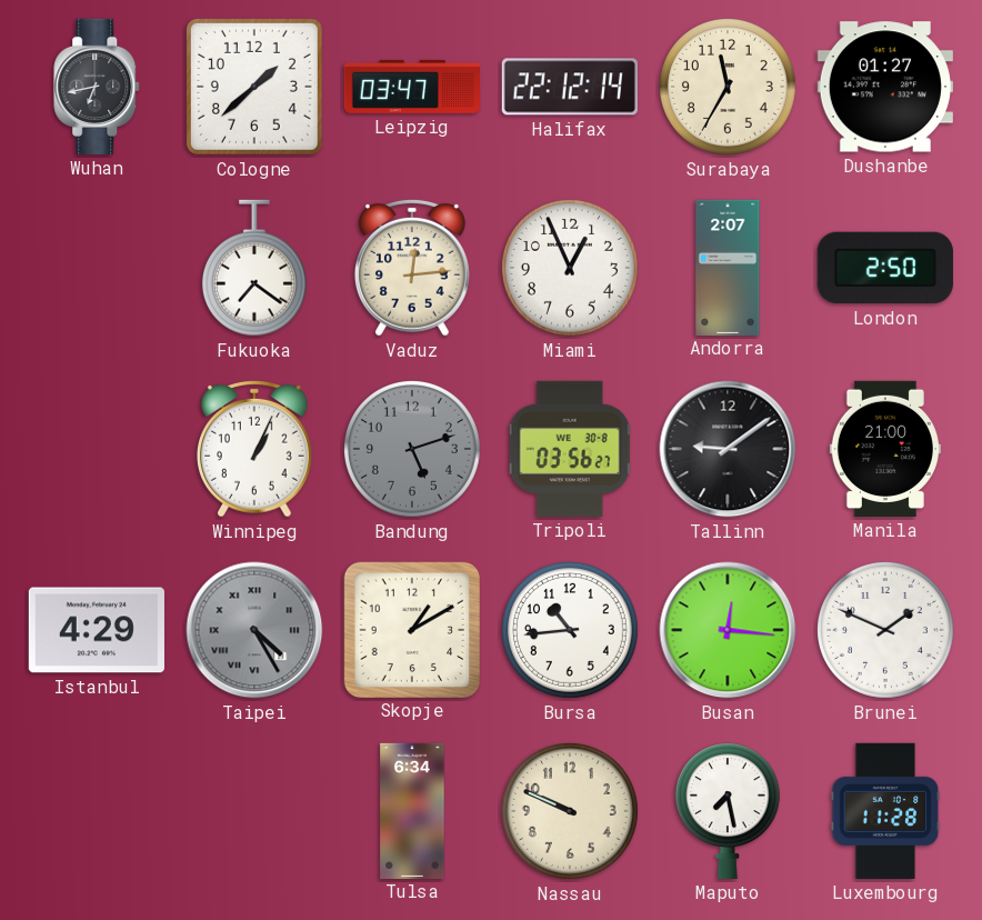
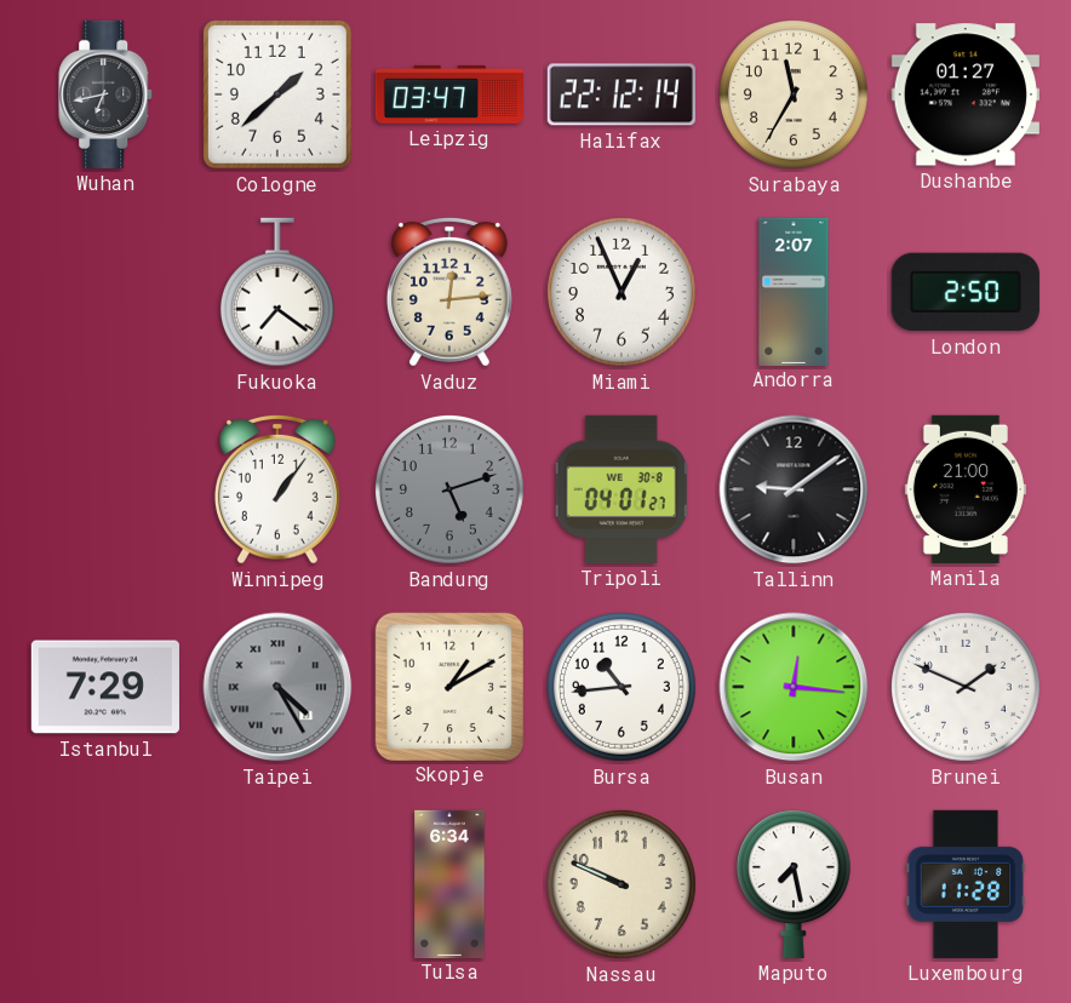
Winnipeg: 1:04 -> 1:06 (277, 489)
Tripoli: 03:56 -> 04:01 (622, 489)
Istanbul: 4:29 -> 7:29 (105, 687)
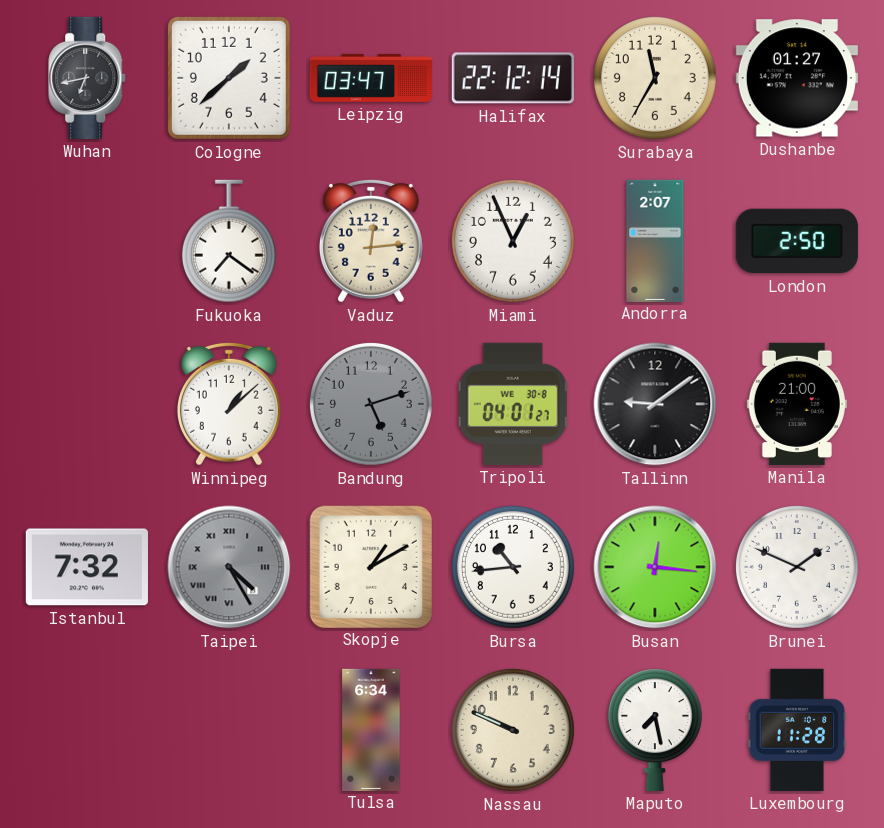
Winnipeg: 1:06 -> 1:08 (229, 404)
Istanbul: 7:29 -> 7:32 (87, 567)
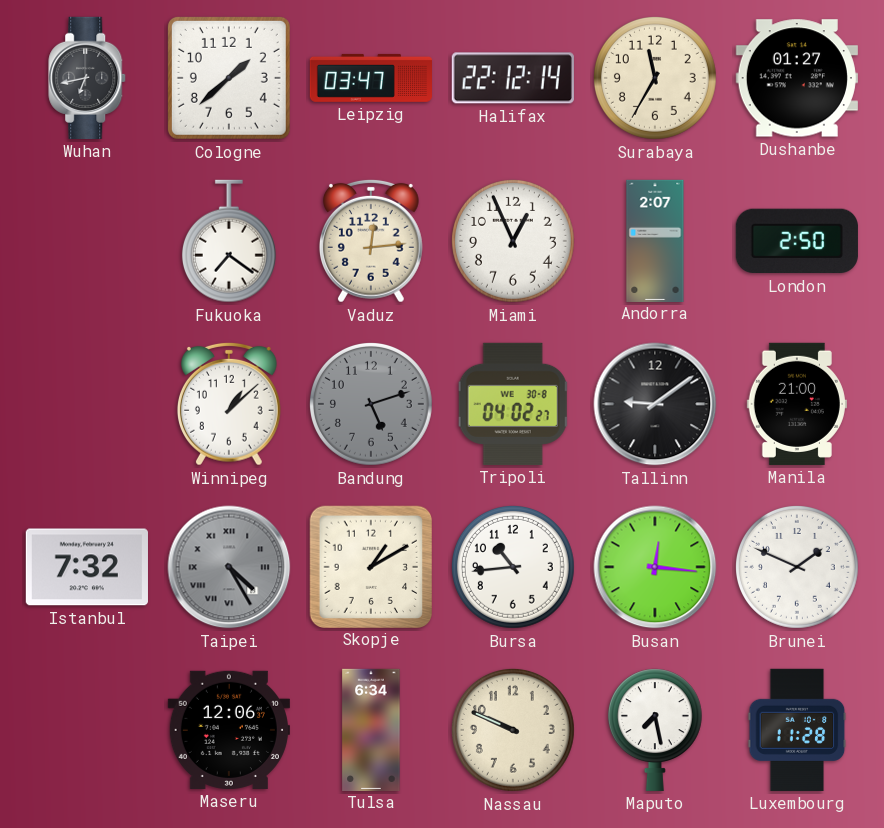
Tripoli: 04:01 -> 04:02 (513, 404)
Maseru: none -> 12:06 (229, 730)
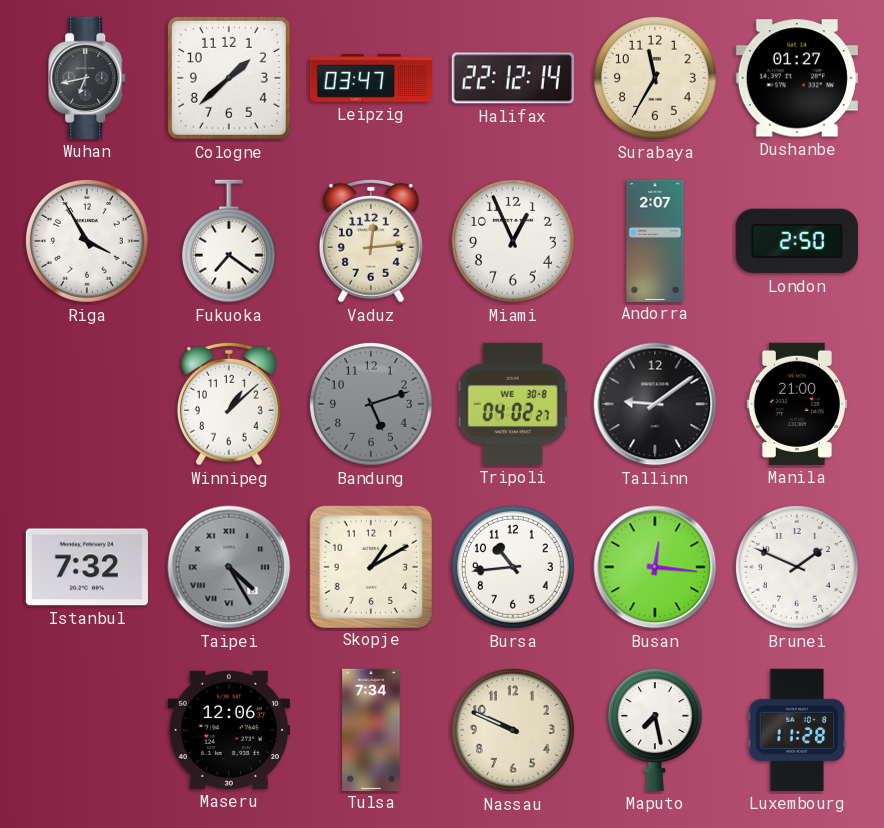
Riga: none -> 3:55 (87, 241)
Tulsa: 6:34 -> 7:34 (371, 729)
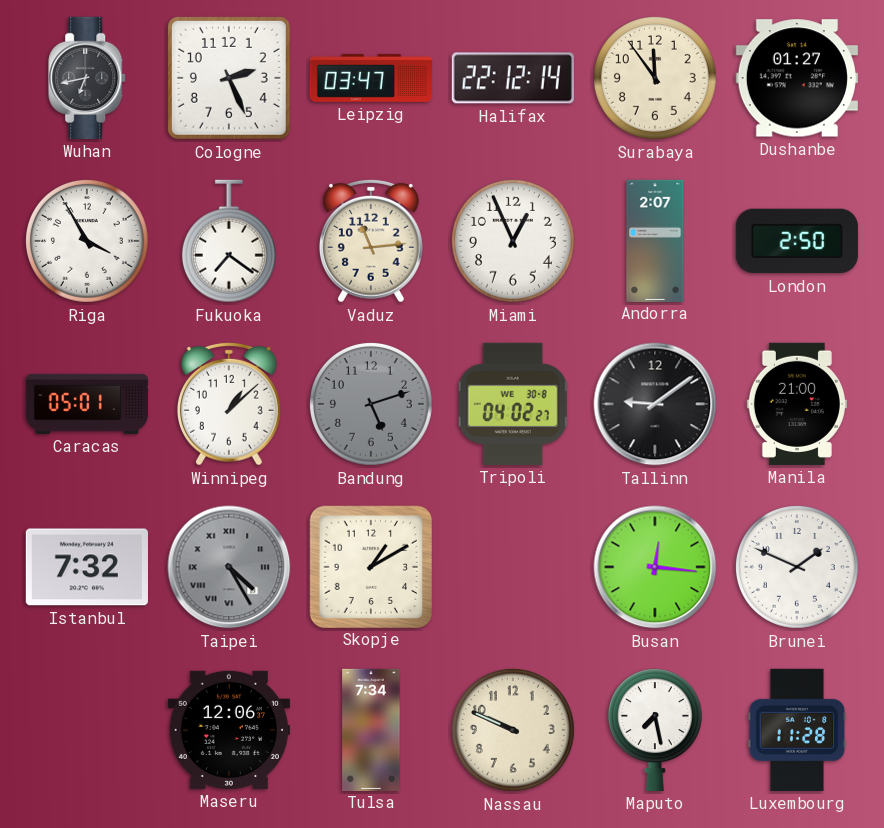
Cologne: 1:38 -> 2:26 (229, 78)
Surabaya: 11:35 -> 11:54 (655, 78)
Vaduz: 12:14 -> 11:14 (371, 241)
Caracas: none -> 05:01 (87, 404)
Bursa: 10:44 -> none (513, 567)
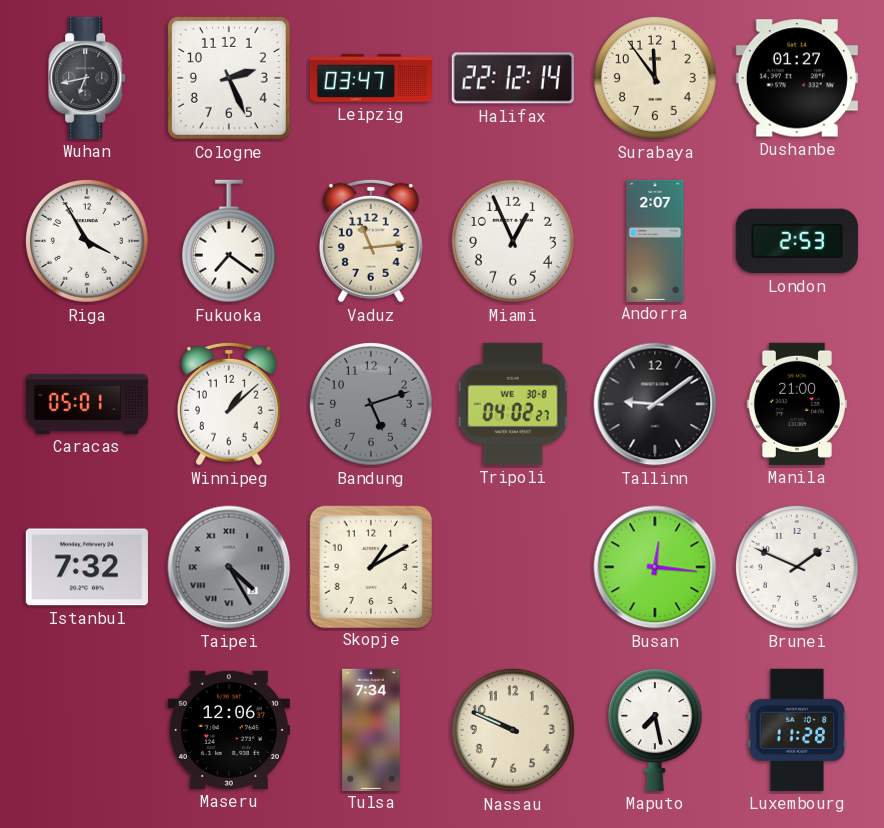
London: 2:50 -> 2:53 (797, 241)
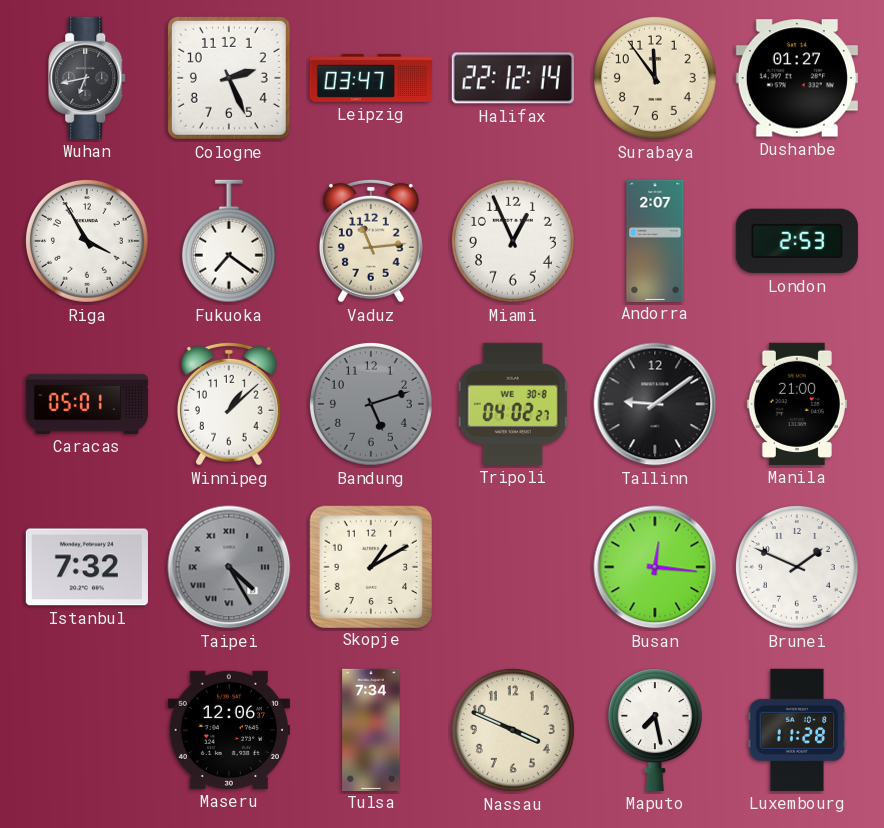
Nassau: 9:49 -> 3:49 (513, 730)
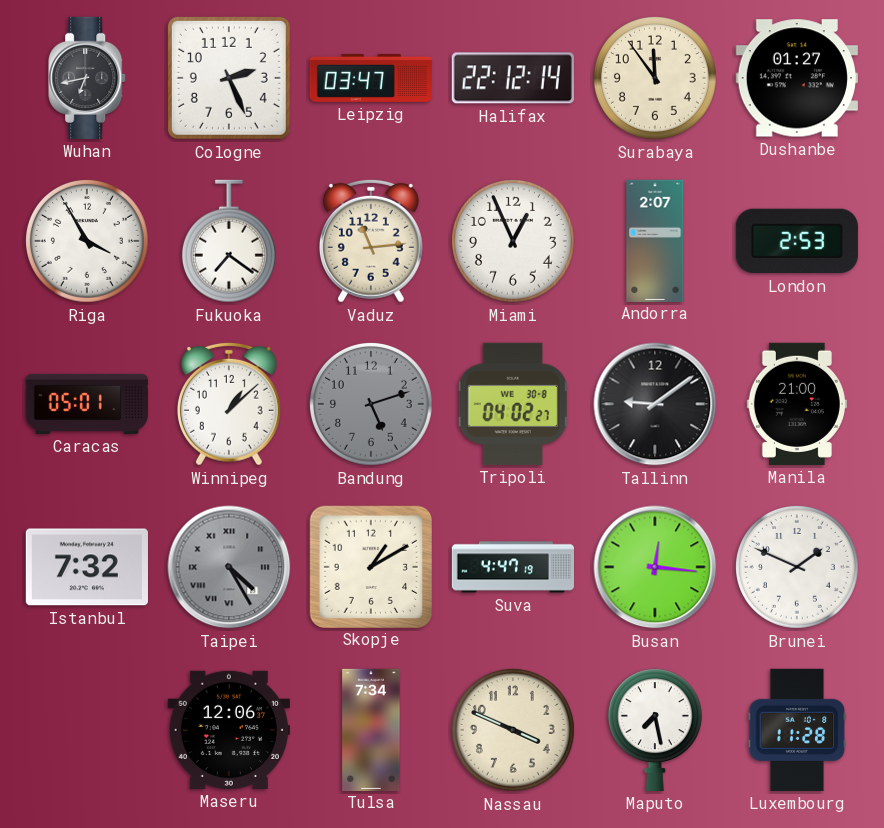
Suva: none -> 4:47 (512, 567)
